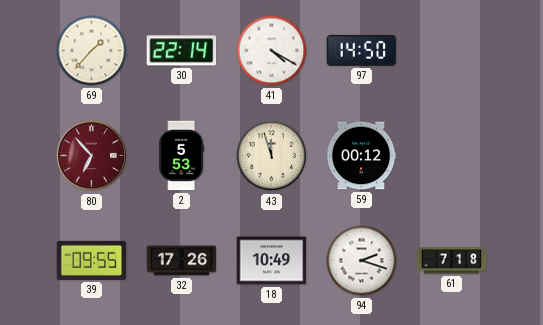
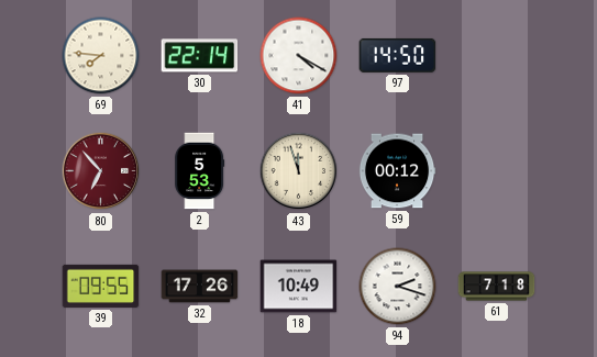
69: 1:37 -> 7:46 (101, 56)
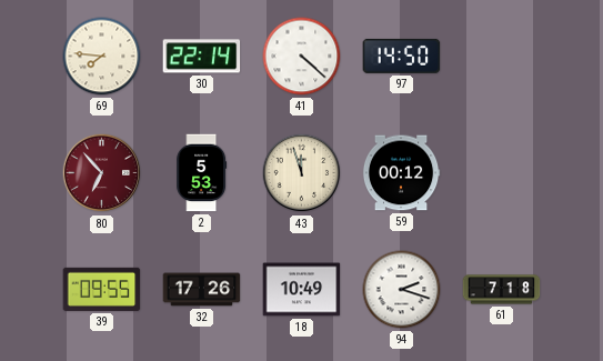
41: 4:20 -> 4:22 (302, 57)
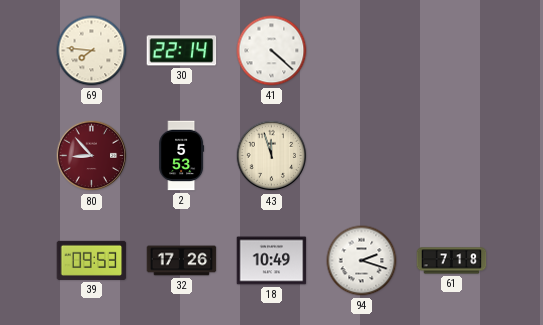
97: 14:50 -> none (402, 56)
80: 6:53 -> 8:53 (92, 156)
59: 00:12 -> none (401, 173)
39: 09:55 -> 09:53 (92, 260)
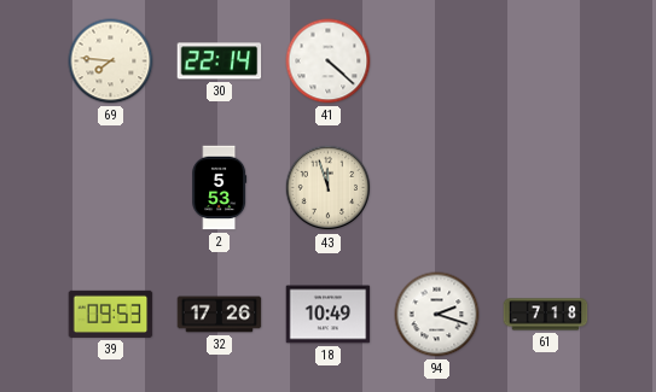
80: 8:53 -> none (92, 156)
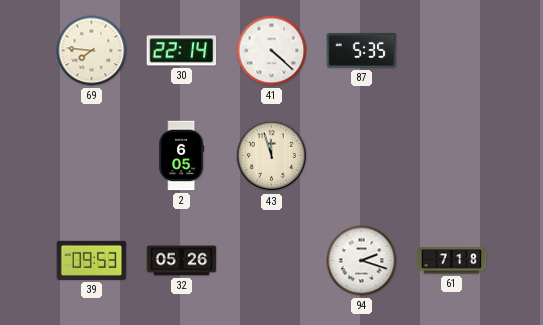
87: none -> 5:35 (362, 50)
2: 5:53 -> 6:05 (182, 156)
32: 17:26 -> 05:26 (182, 261)
18: 10:49 -> none (329, 315)
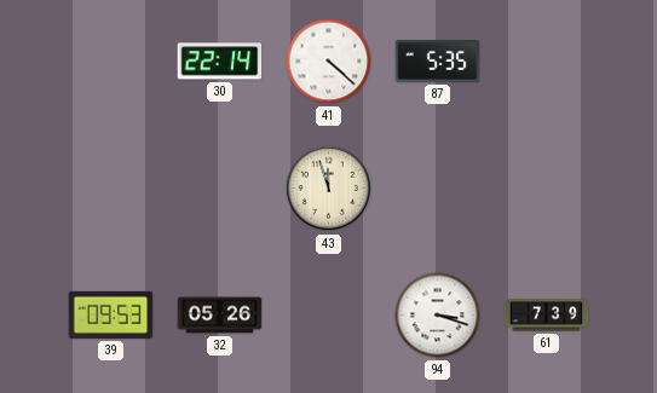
69: 7:46 -> none (92, 51)
2: 6:05 -> none (182, 156)
94: 2:18 -> 3:18 (438, 316)
61: 7:18 -> 7:39 (547, 316)
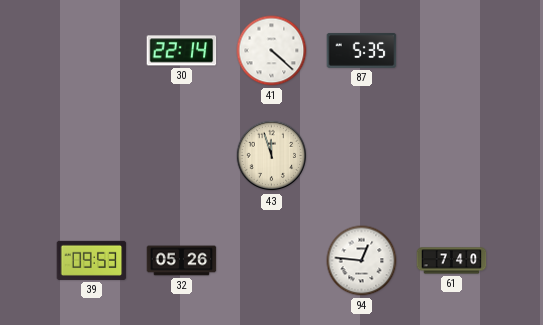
94: 3:18 -> 12:46 (362, 261)
61: 7:39 -> 7:40 (452, 261)
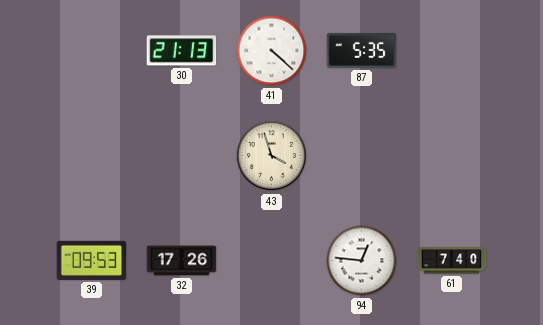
30: 22:14 -> 21:13 (182, 51)
43: 11:57 -> 3:57 (272, 156)
32: 05:26 -> 17:26 (182, 261)
